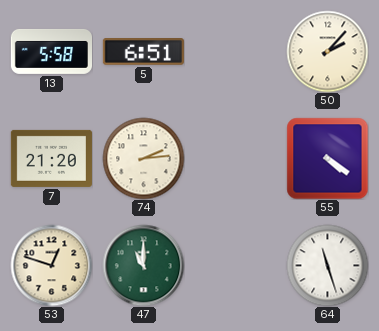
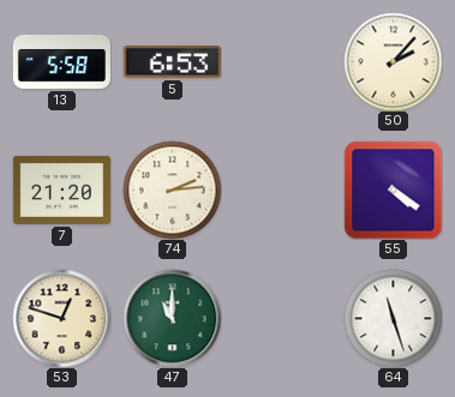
5: 6:51 -> 6:53 (172, 62)
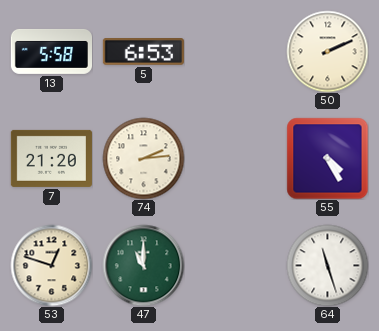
50: 2:07 -> 2:11 (327, 51)
55: 4:21 -> 4:25 (327, 158)
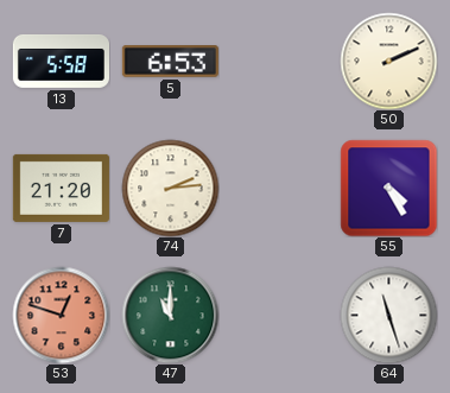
53 dial: cream -> salmon (61, 315)
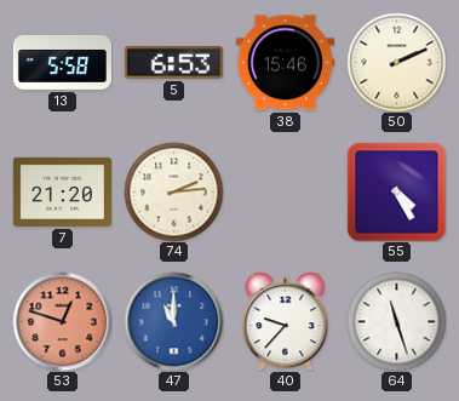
38: none -> 15:46 (285, 63)
47 dial: green -> blue (173, 321)
40: none -> 9:37 (286, 321)
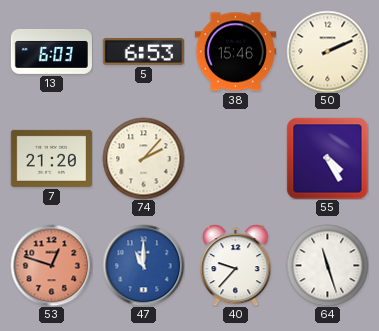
13: 5:58 -> 6:03 (51, 52)
74: 2:14 -> 2:07 (143, 158)
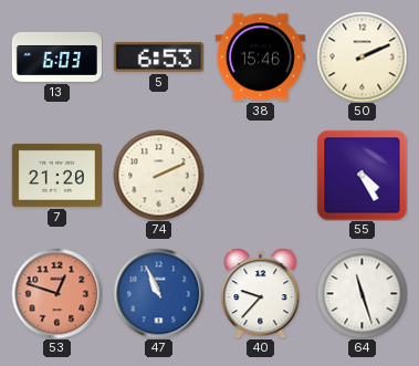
74: 2:07 -> 2:11 (158, 175)
47: 11:00 -> 10:56 (158, 293)
